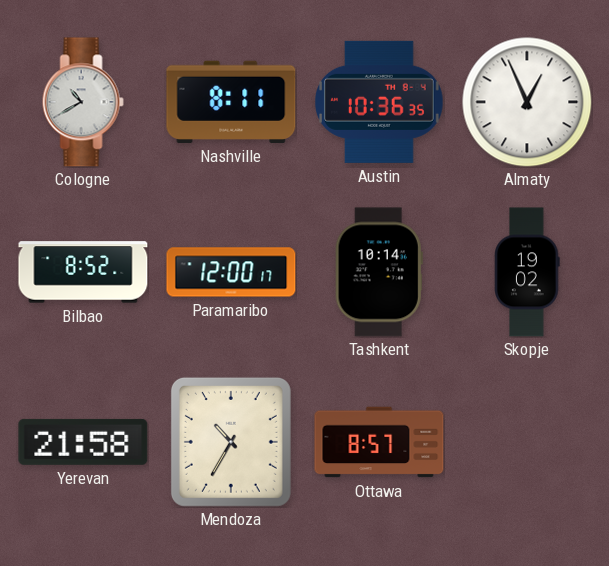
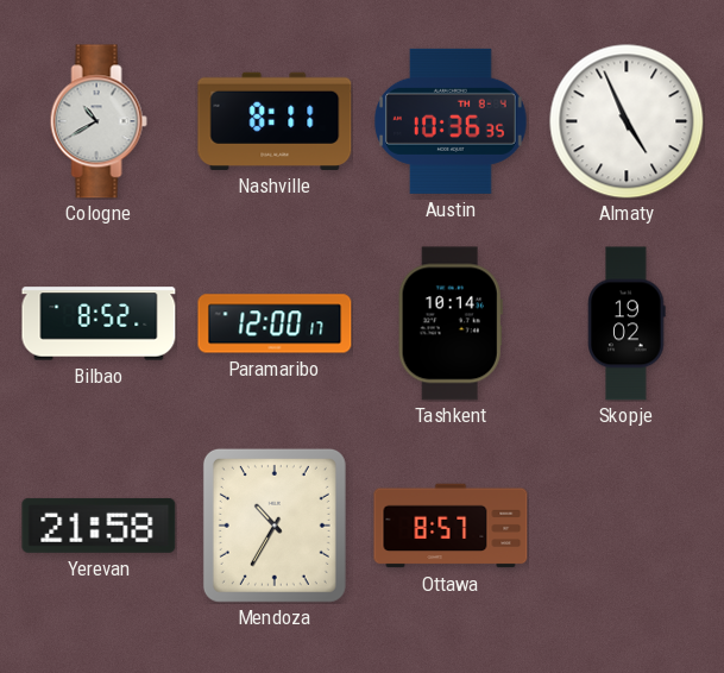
Almaty: 12:56 -> 4:56 (627, 121)
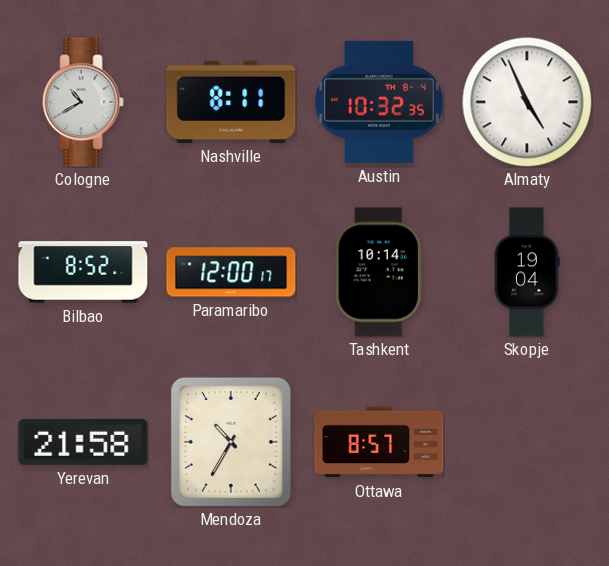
Austin: 10:36 -> 10:32 (380, 102)
Skopje: 19:02 -> 19:04 (527, 272)
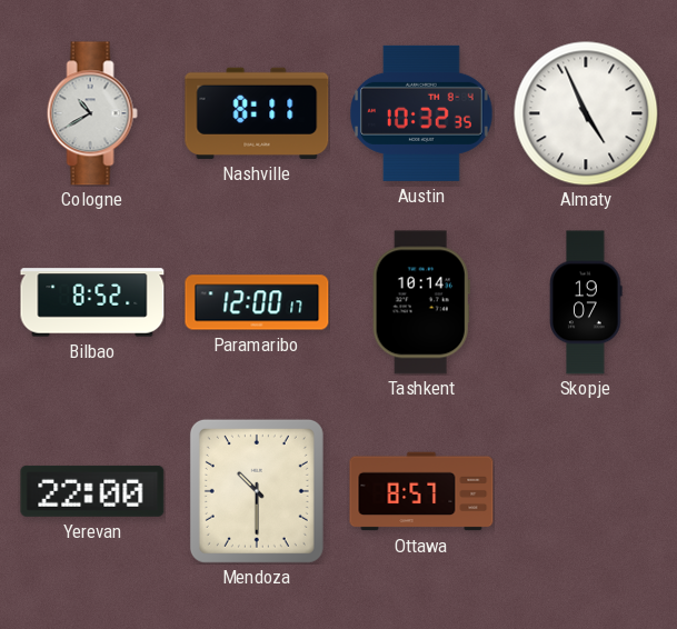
Skopje: 19:04 -> 19:07 (586, 302)
Yerevan: 21:58 -> 22:00 (92, 491)
Mendoza: 10:35 -> 10:30 (257, 491)
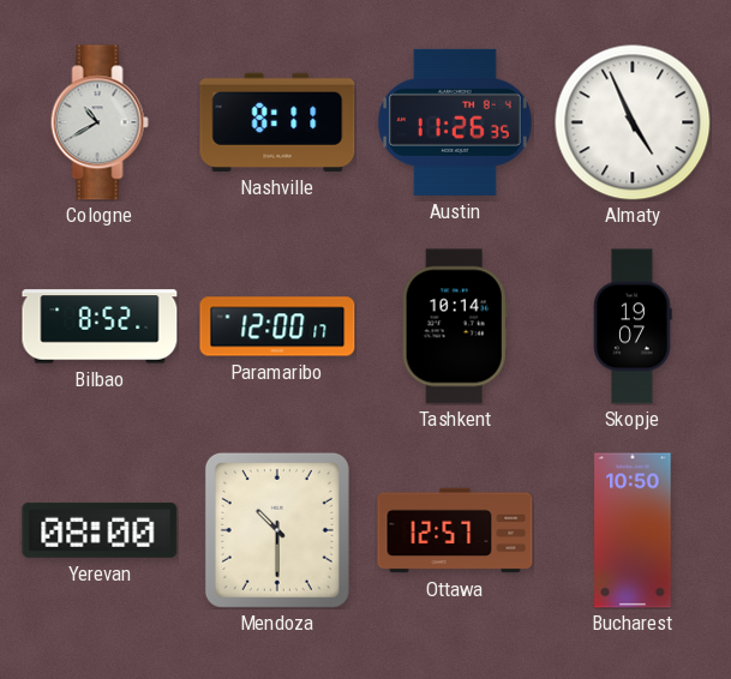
Austin: 10:32 -> 11:26 (456, 122)
Yerevan: 22:00 -> 08:00 (100, 530)
Ottawa: 8:57 -> 12:57 (455, 530)
Bucharest: none -> 10:50 (633, 530)
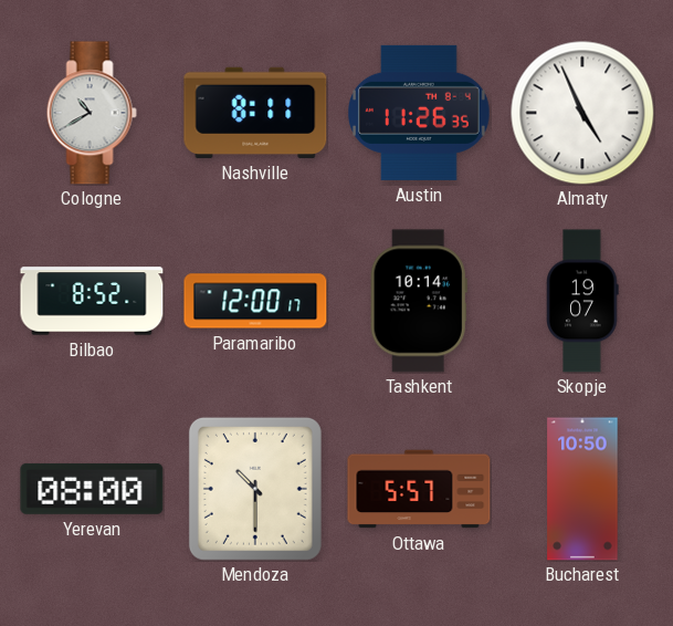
Ottawa: 12:57 -> 5:57 (419, 489)
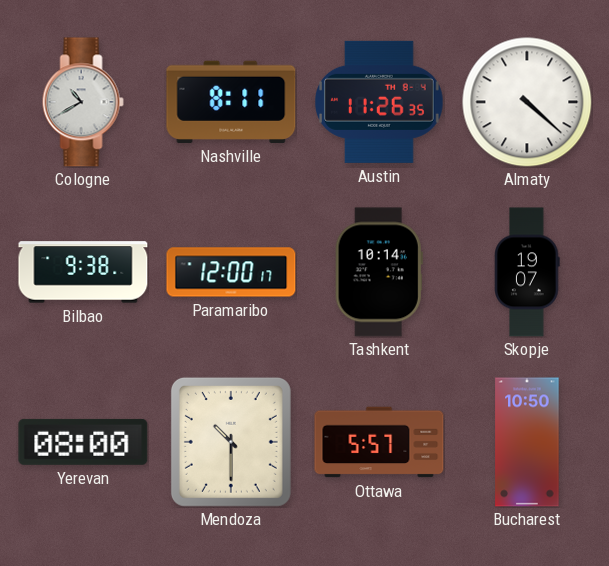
Almaty: 4:56 -> 4:22 (527, 102)
Bilbao: 8:52 -> 9:38 (83, 272)
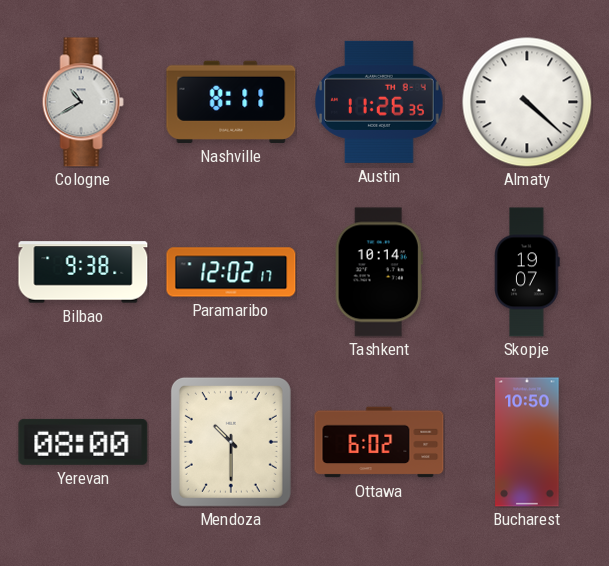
Paramaribo: 12:00 -> 12:02 (231, 272)
Ottawa: 5:57 -> 6:02 (379, 442)
